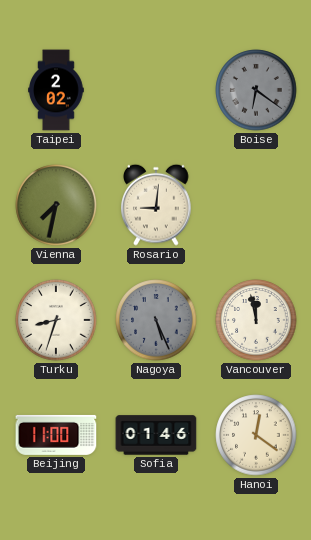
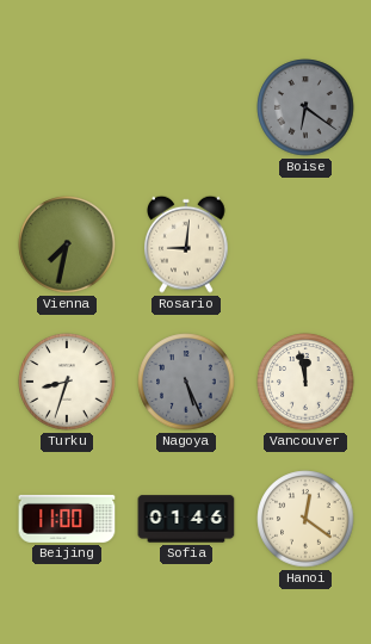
Taipei: 2:02 -> none (56, 90)
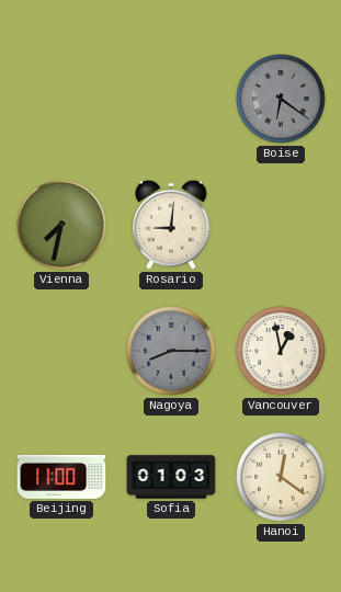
Turku: 8:33 -> none (67, 382)
Nagoya: 5:26 -> 8:15 (171, 351)
Vancouver: 11:58 -> 12:58 (281, 351)
Sofia: 01:46 -> 01:03 (171, 477)
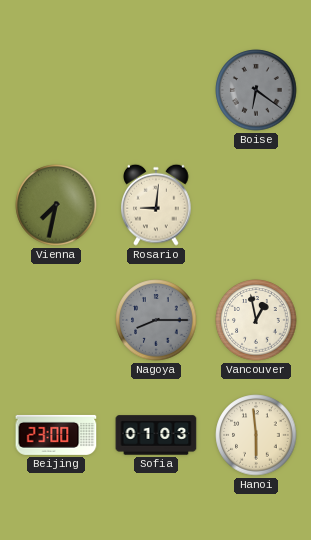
Beijing: 11:00 -> 23:00 (56, 435)
Hanoi: 12:21 -> 5:59 (256, 435)
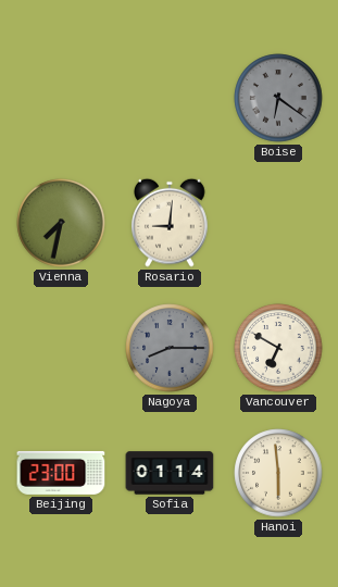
Vancouver: 12:58 -> 6:50 (278, 348)
Sofia: 01:03 -> 01:14 (170, 473)
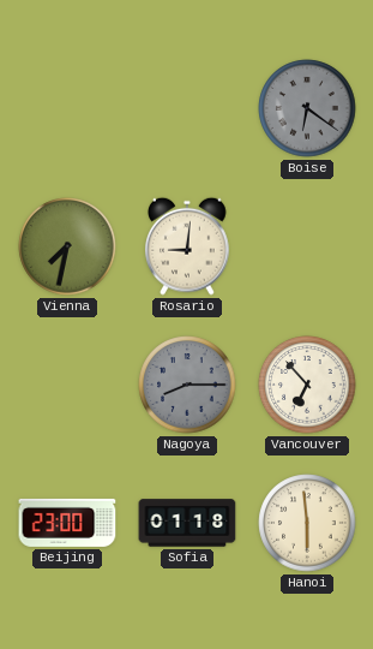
Vancouver: 6:50 -> 6:53 (307, 385)
Sofia: 01:14 -> 01:18 (187, 523)
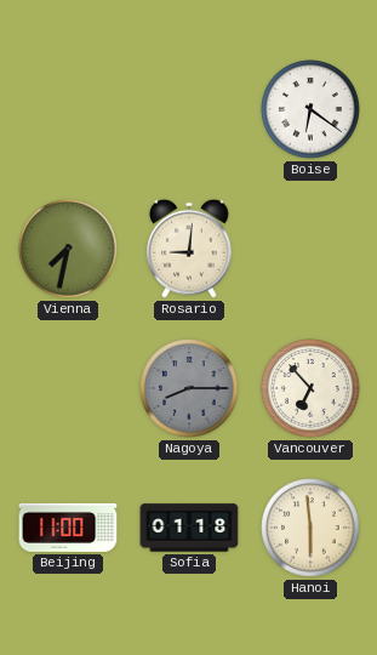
Boise dial: grey -> white (310, 109)
Beijing: 23:00 -> 11:00 (68, 528)
